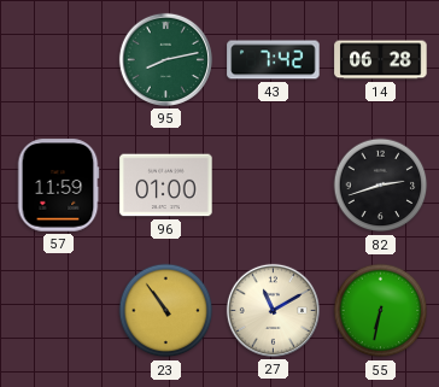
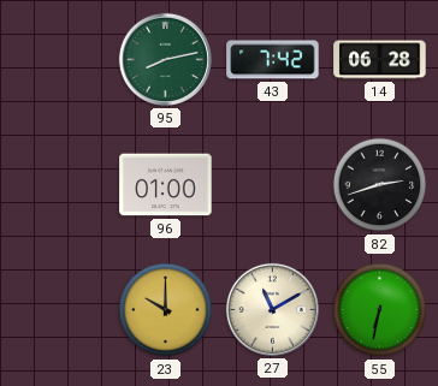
57: 11:59 -> none (58, 186)
23: 10:54 -> 10:00 (166, 310)
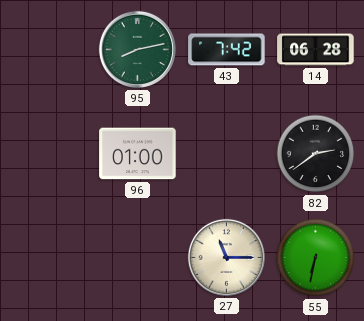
82: 2:42 -> 2:39 (316, 154)
23: 10:00 -> none (166, 310)
27: 11:10 -> 11:15 (226, 257)
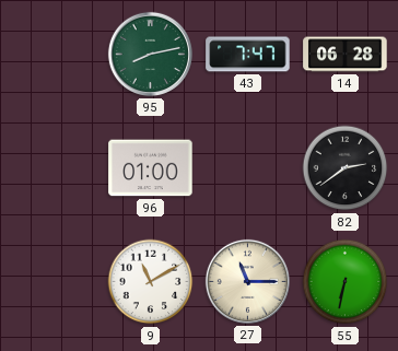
43: 7:42 -> 7:47 (248, 55)
9: none -> 11:10 (151, 282)
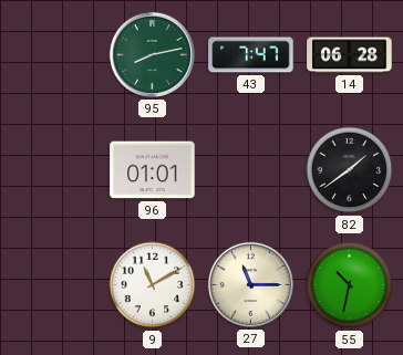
96: 01:00 -> 01:01 (153, 170)
82: 2:39 -> 1:39 (350, 170)
55: 6:32 -> 10:32 (350, 285)
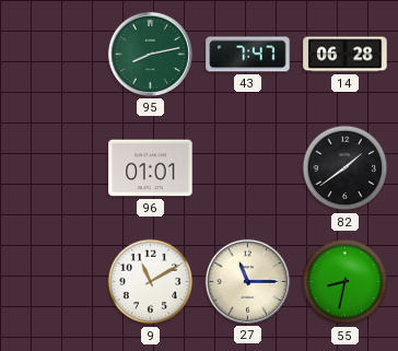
55: 10:32 -> 8:32 (346, 282)
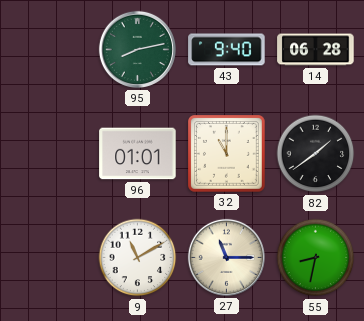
43: 7:47 -> 9:40 (227, 50)
32: none -> 11:00 (227, 154)
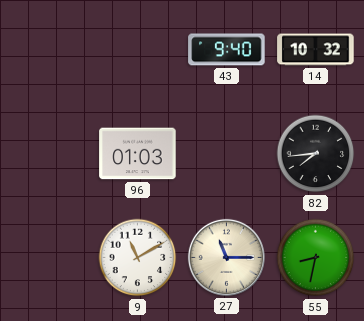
95: 8:13 -> none (137, 49)
14: 06:28 -> 10:32 (316, 50)
96: 01:01 -> 01:03 (138, 154)
32: 11:00 -> none (227, 154)
82: 1:39 -> 7:44 (316, 154)
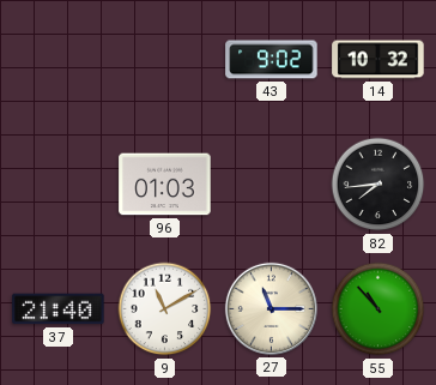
43: 9:40 -> 9:02 (272, 60)
37: none -> 21:40 (59, 309)
55: 8:32 -> 10:53 (379, 309)
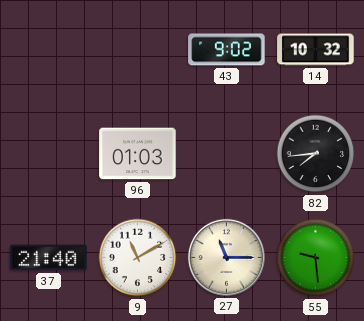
55: 10:53 -> 9:29 (316, 258)
